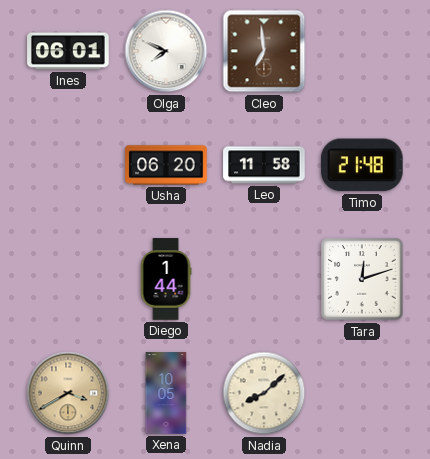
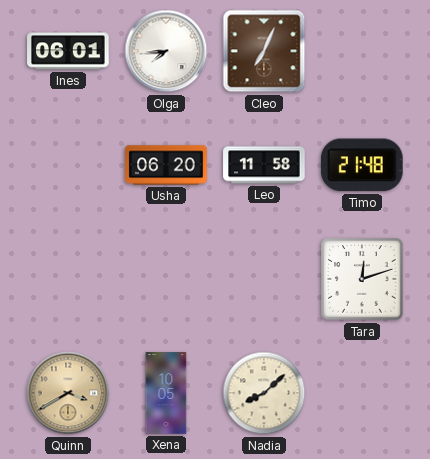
Olga: 7:49 -> 7:44 (166, 51)
Cleo: 6:59 -> 7:04 (264, 51)
Diego: 1:44 -> none (166, 279)
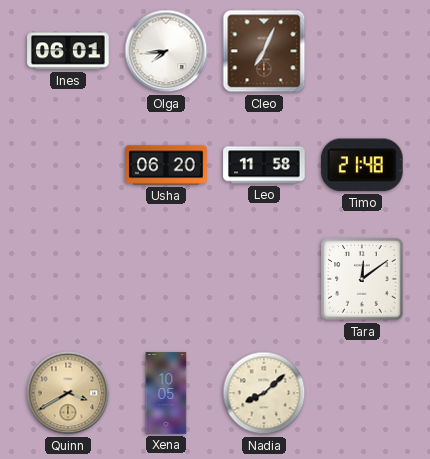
Tara: 12:12 -> 12:09 (362, 279)
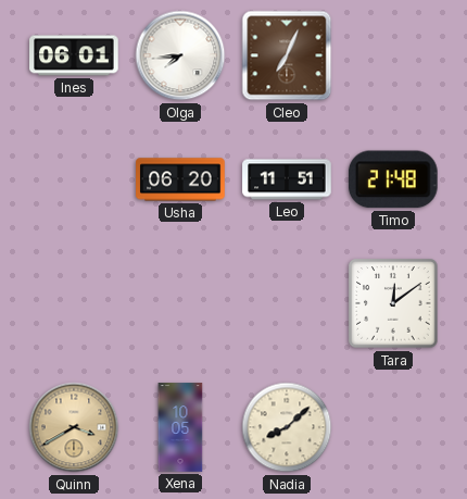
Leo: 11:58 -> 11:51 (287, 179)
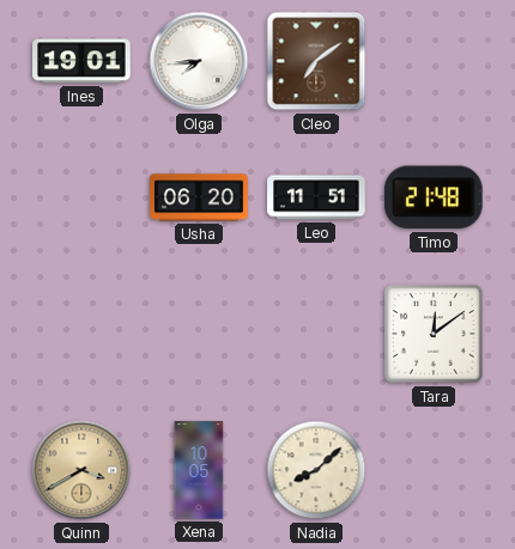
Ines: 06:01 -> 19:01 (81, 61)
Cleo: 7:04 -> 7:09 (316, 61)
